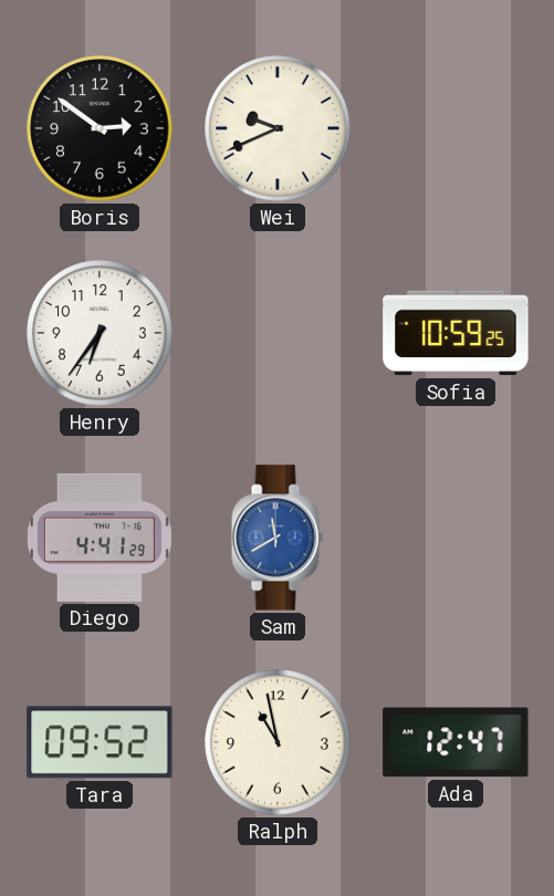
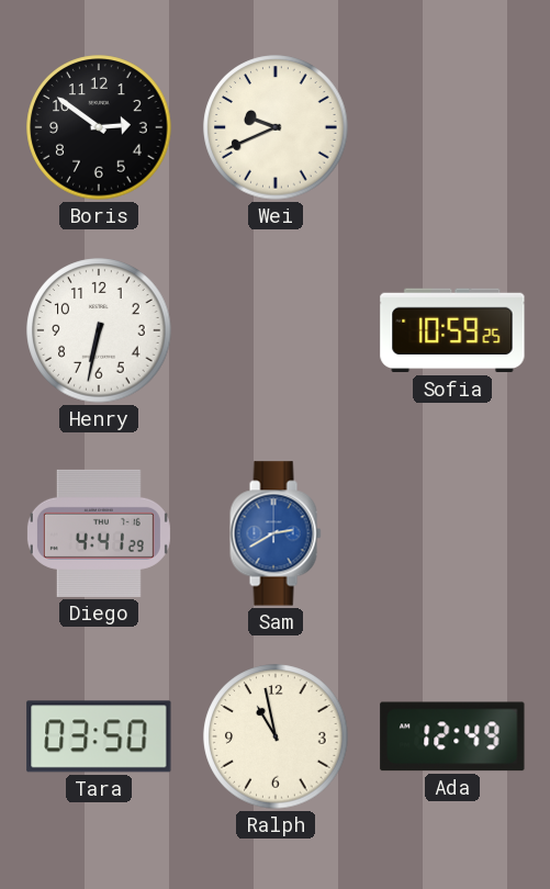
Henry: 6:36 -> 6:32 (99, 330)
Sam: 11:40 -> 2:40 (276, 533)
Tara: 09:52 -> 03:50 (99, 736)
Ada: 12:47 -> 12:49 (452, 736)
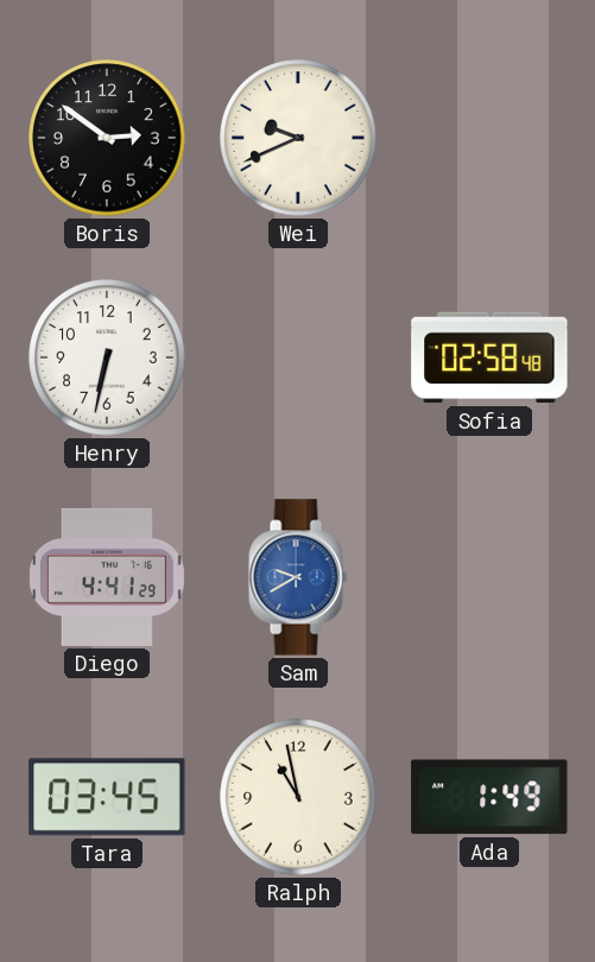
Sofia: 10:59 -> 02:58 (489, 357)
Sam: 2:40 -> 9:40 (298, 577)
Tara: 03:50 -> 03:45 (107, 797)
Ada: 12:49 -> 1:49 (489, 797)
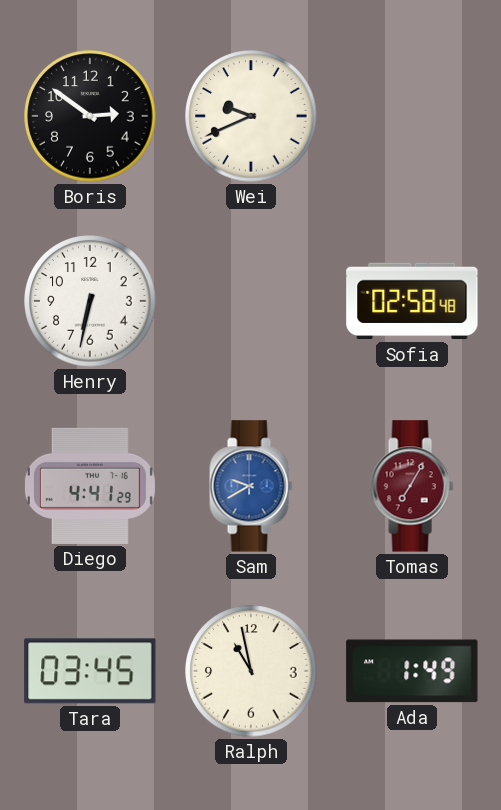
Tomas: none -> 7:05 (412, 486)
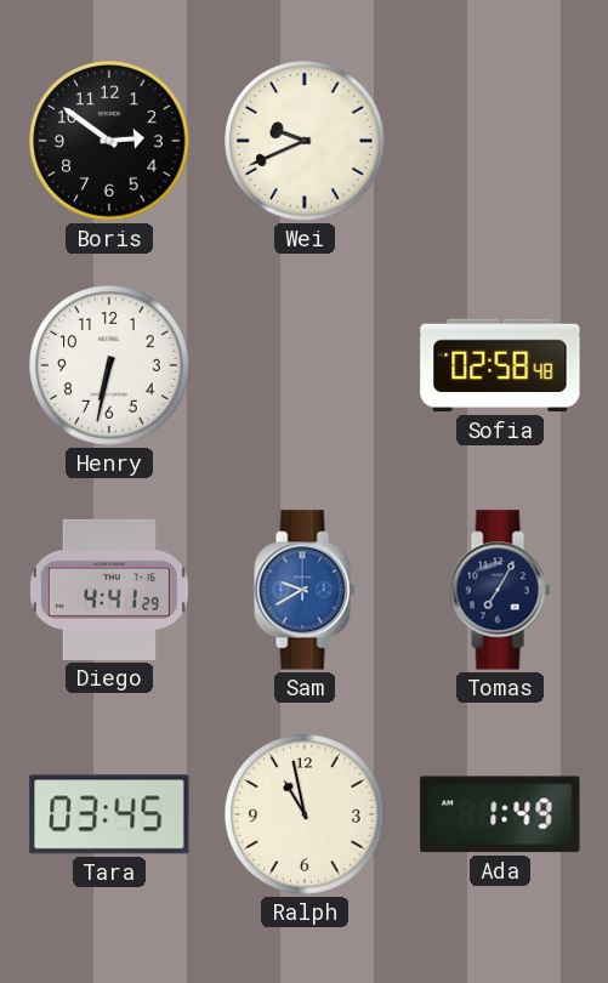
Tomas dial: burgundy -> navy (500, 590)
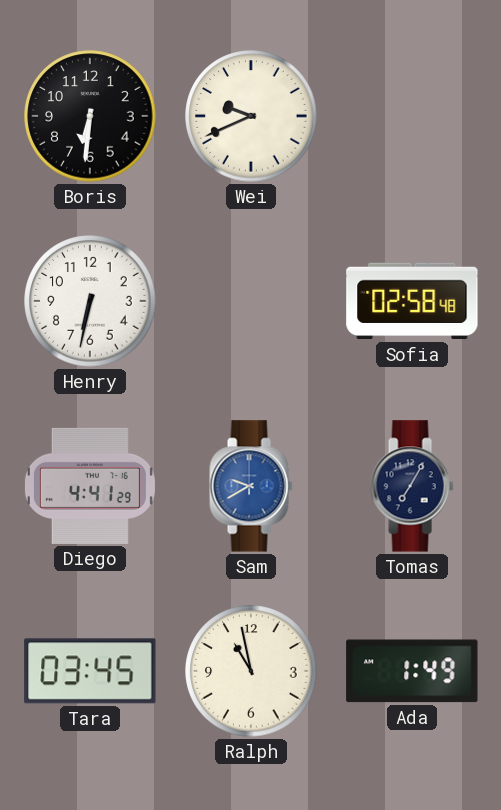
Boris: 2:51 -> 6:31 (90, 116)
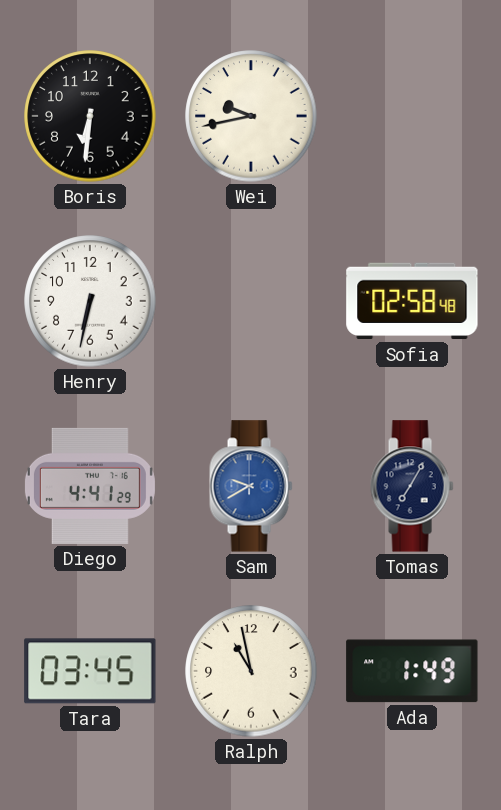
Wei: 9:41 -> 9:43 (251, 116)
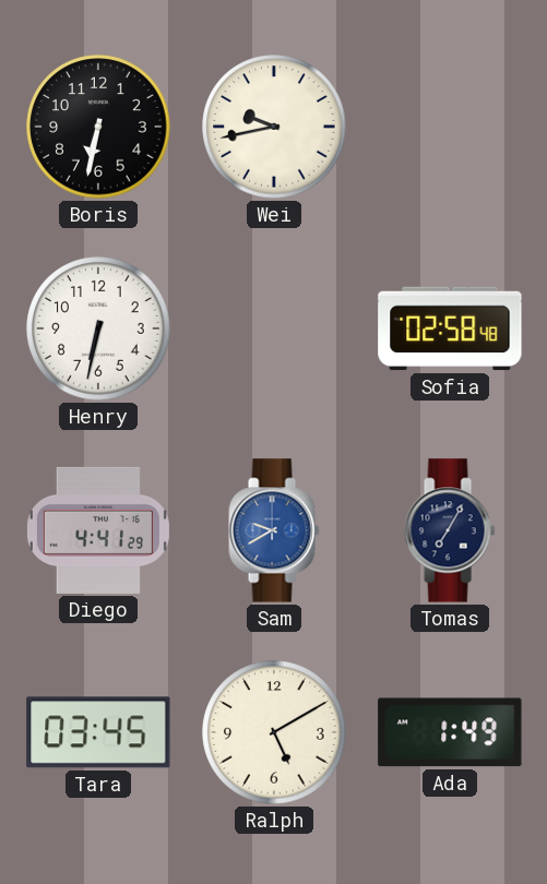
Boris: 6:31 -> 6:32 (98, 127)
Ralph: 10:58 -> 5:10 (274, 732)
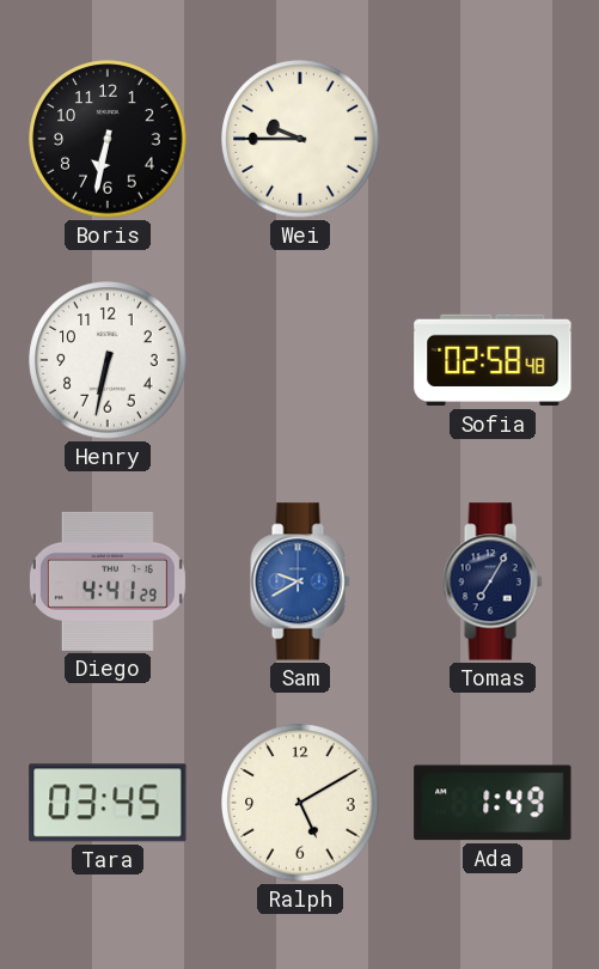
Wei: 9:43 -> 9:45 (300, 139)
